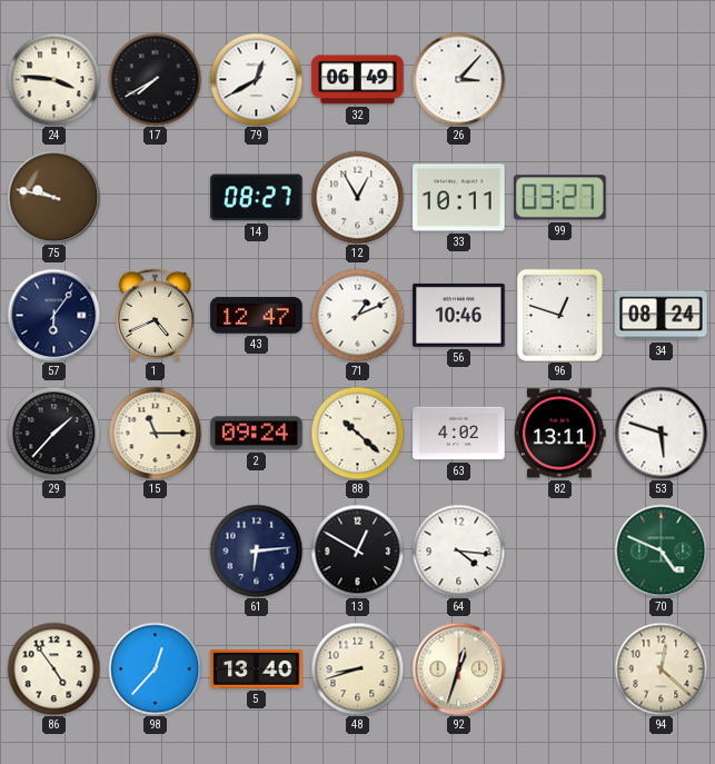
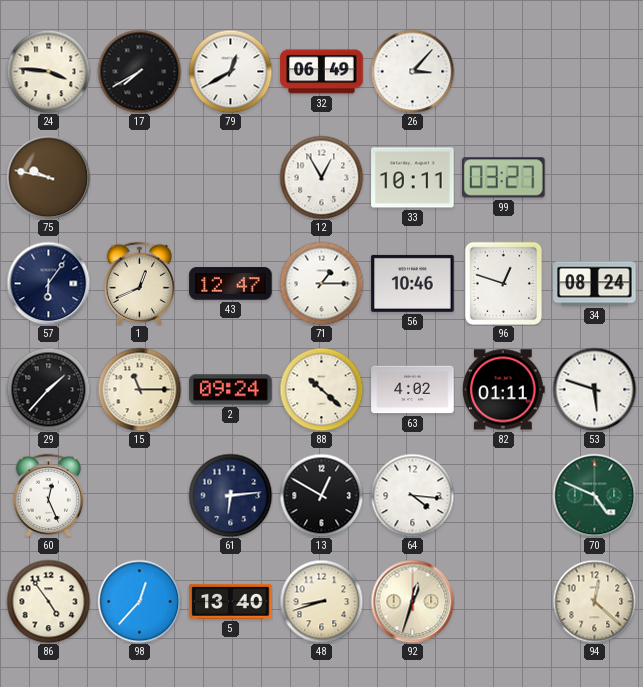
14: 08:27 -> none (257, 198)
1: 4:41 -> 12:41 (139, 283)
71: 1:11 -> 1:15 (321, 283)
82: 13:11 -> 01:11 (503, 390)
60: none -> 12:26 (48, 495)
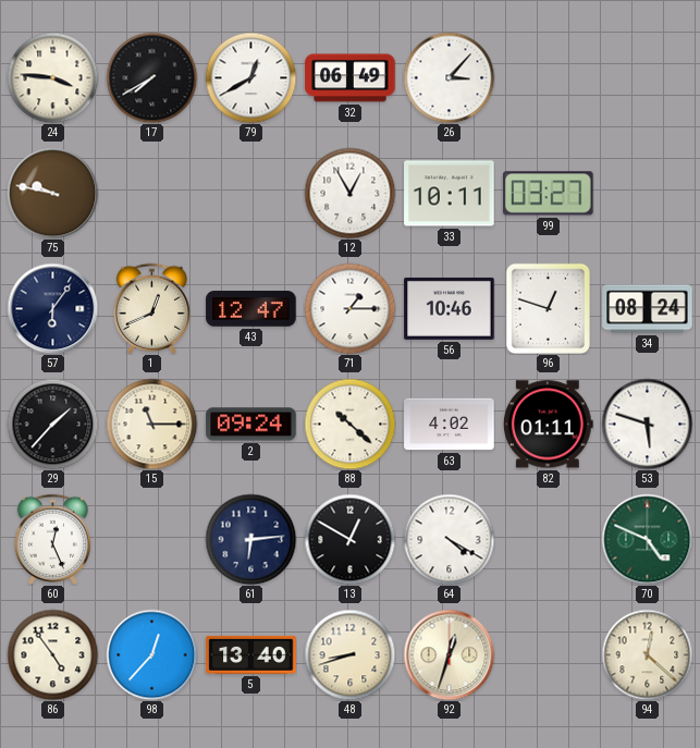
64: 4:16 -> 4:20 (449, 539)
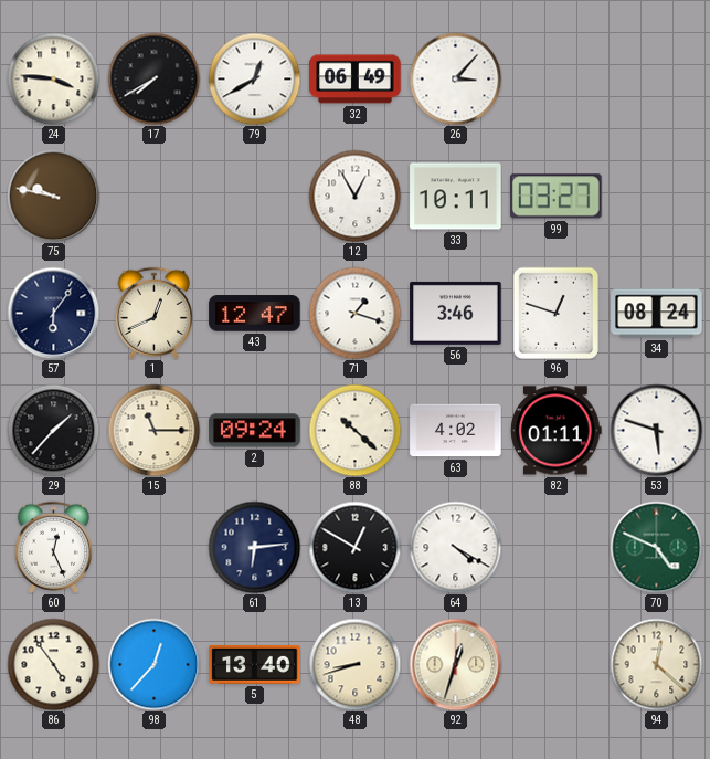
71: 1:15 -> 1:18 (354, 313)
56: 10:46 -> 3:46 (456, 313)
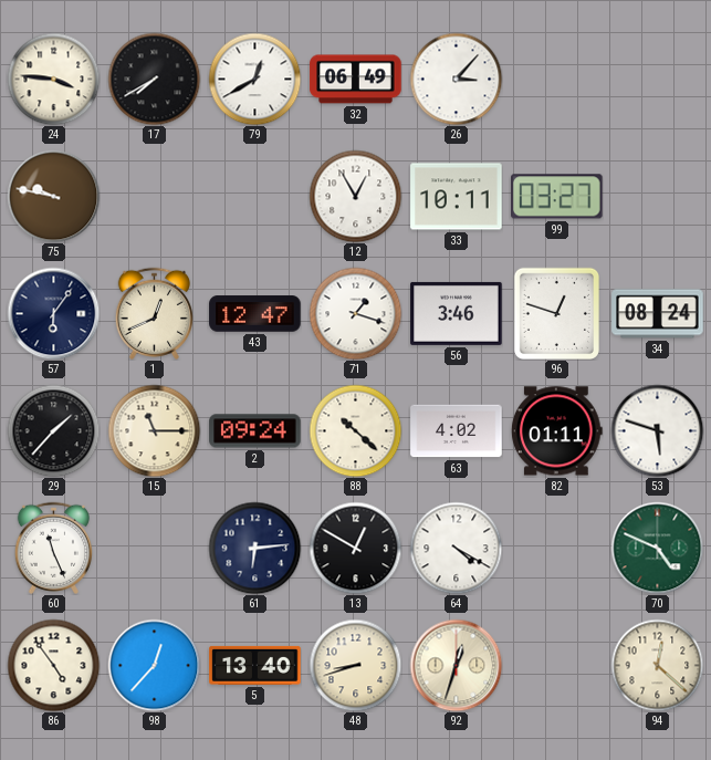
60: 12:26 -> 11:26 (53, 548)
